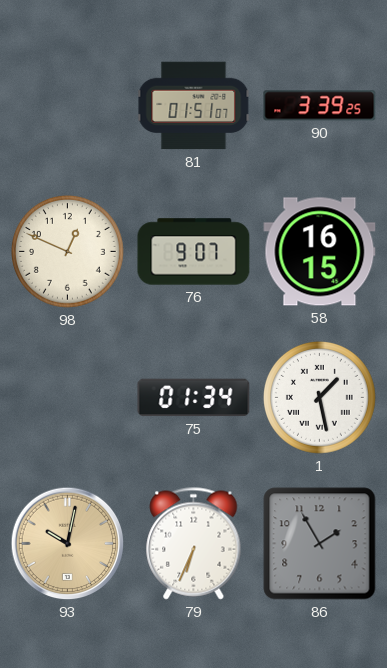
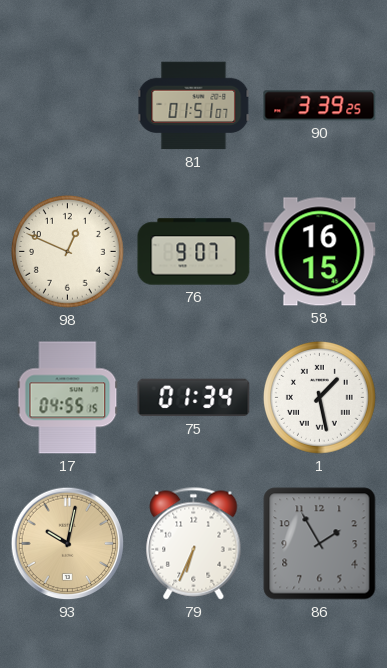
17: none -> 04:55 (68, 398)
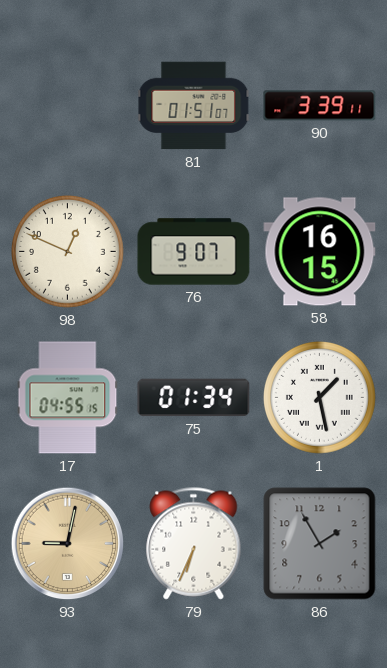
90: 3:39:25 -> 3:39:11 (320, 106)
93: 10:02 -> 9:02 (68, 544)
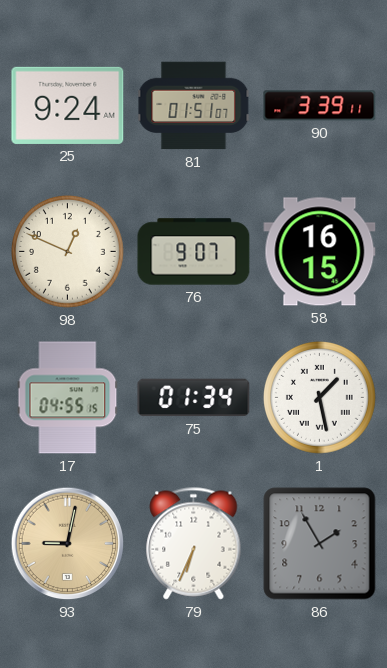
25: none -> 9:24 (68, 105)
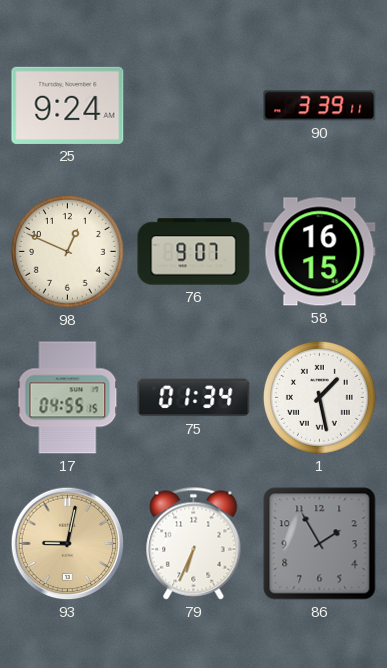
81: 01:51 -> none (194, 106)
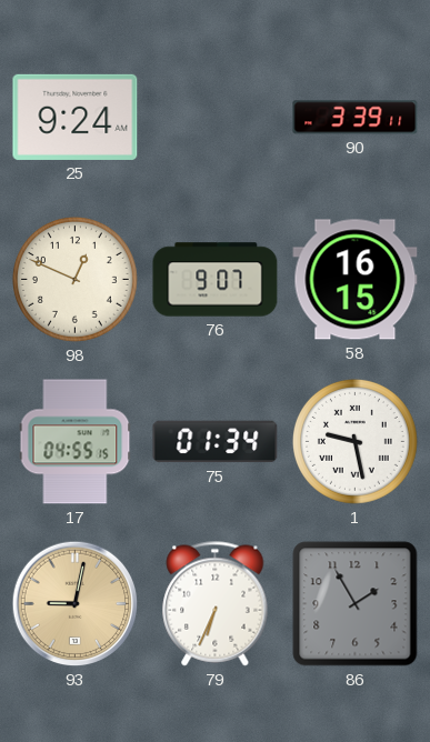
1: 1:28 -> 9:28 (354, 441)
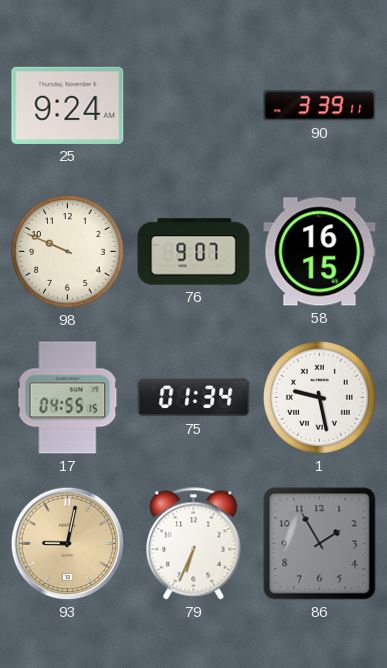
98: 12:49 -> 9:49 (67, 251)
